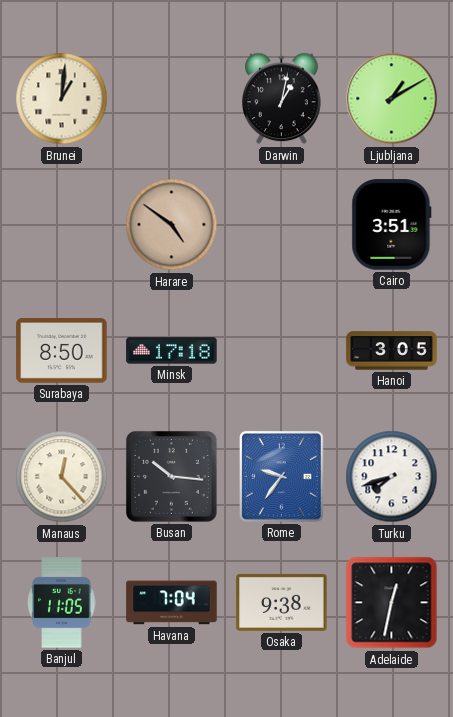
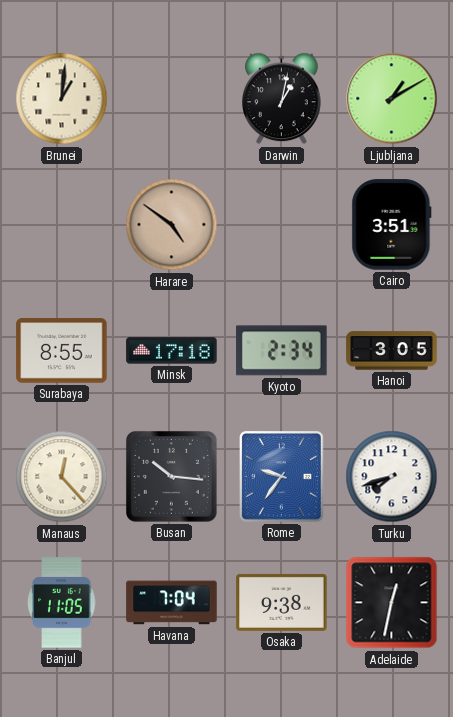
Surabaya: 8:50 -> 8:55 (62, 351)
Kyoto: none -> 2:34 (282, 351)
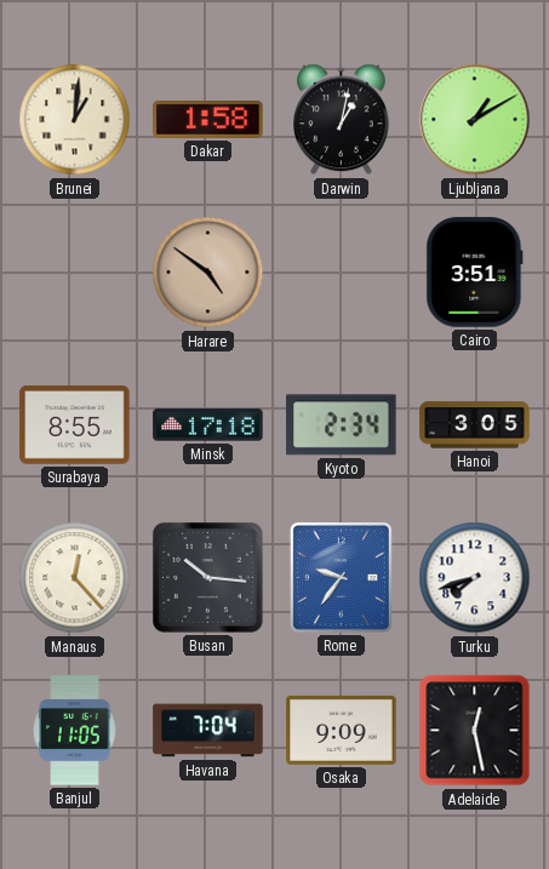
Dakar: none -> 1:58 (208, 120)
Osaka: 9:38 -> 9:09 (342, 730)
Adelaide: 12:32 -> 12:28 (475, 731)
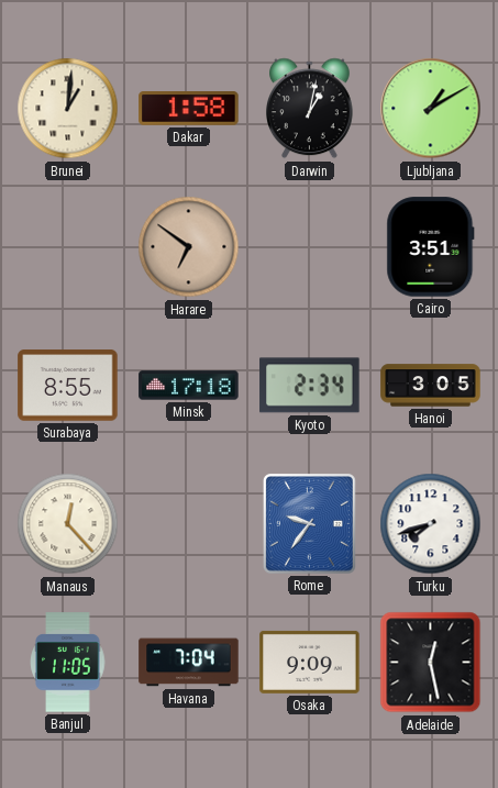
Harare: 4:51 -> 6:51 (189, 247)
Busan: 10:16 -> none (208, 578)
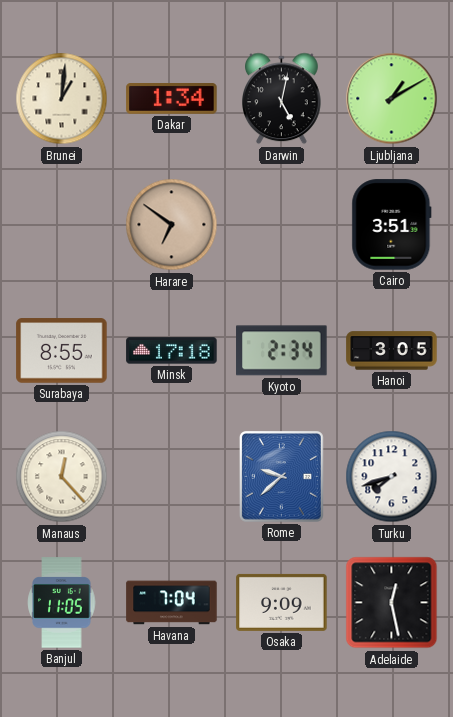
Dakar: 1:58 -> 1:34 (172, 99)
Darwin: 1:02 -> 5:02 (282, 99)
Rome: 9:36 -> 9:38 (281, 476)
